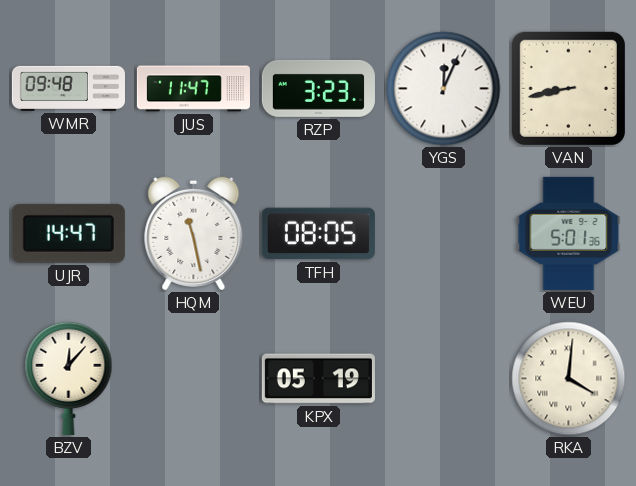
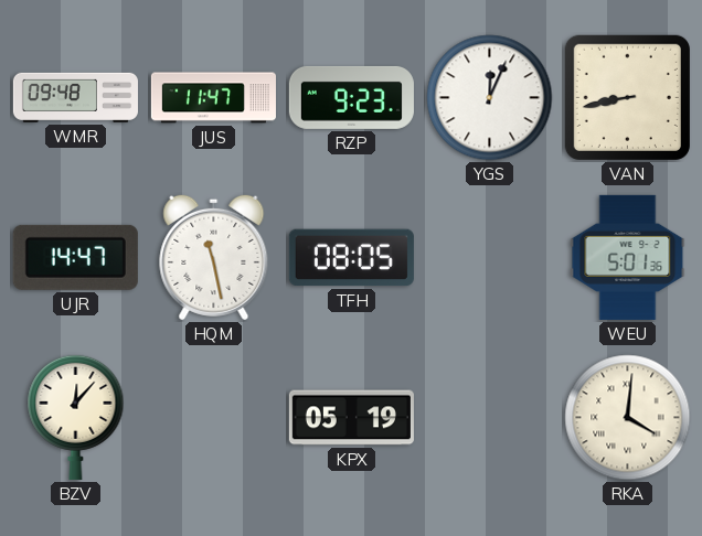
RZP: 3:23 -> 9:23 (351, 97)
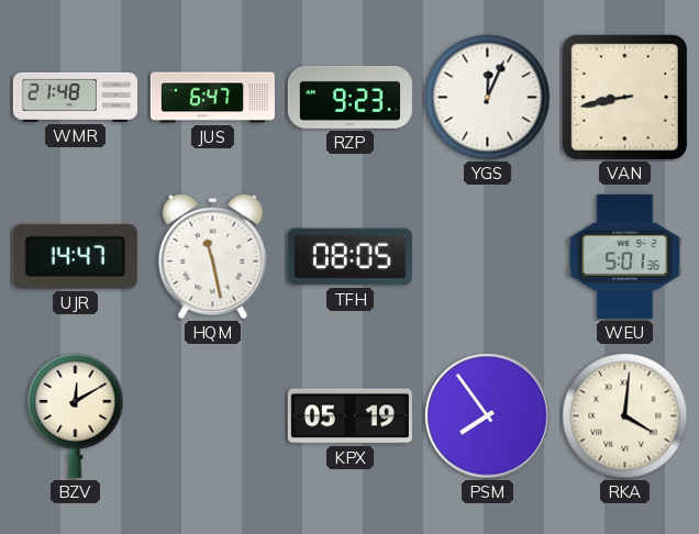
WMR: 09:48 -> 21:48 (75, 97)
JUS: 11:47 -> 6:47 (212, 98)
BZV: 12:07 -> 12:10 (76, 415)
PSM: none -> 7:54 (488, 416)
